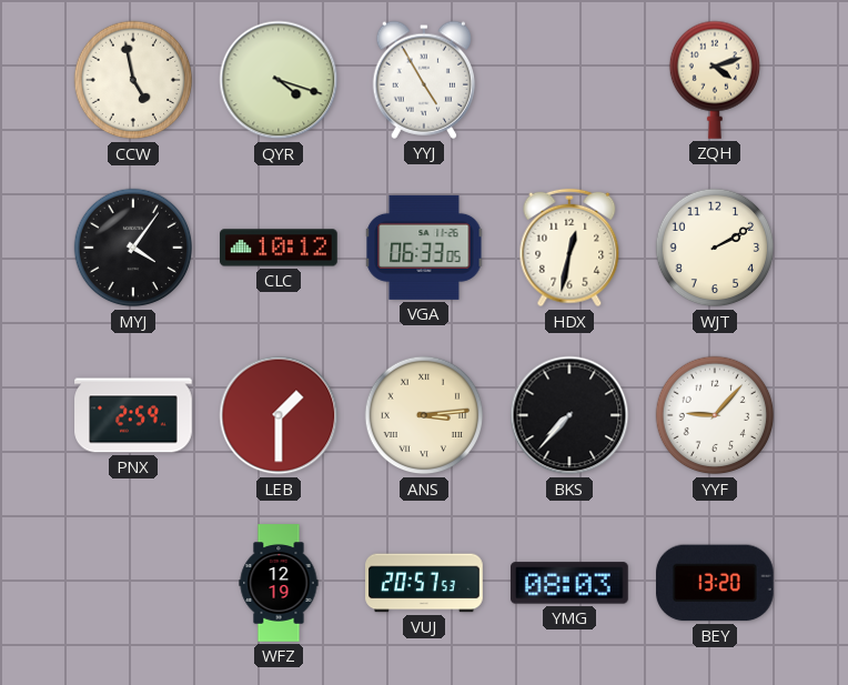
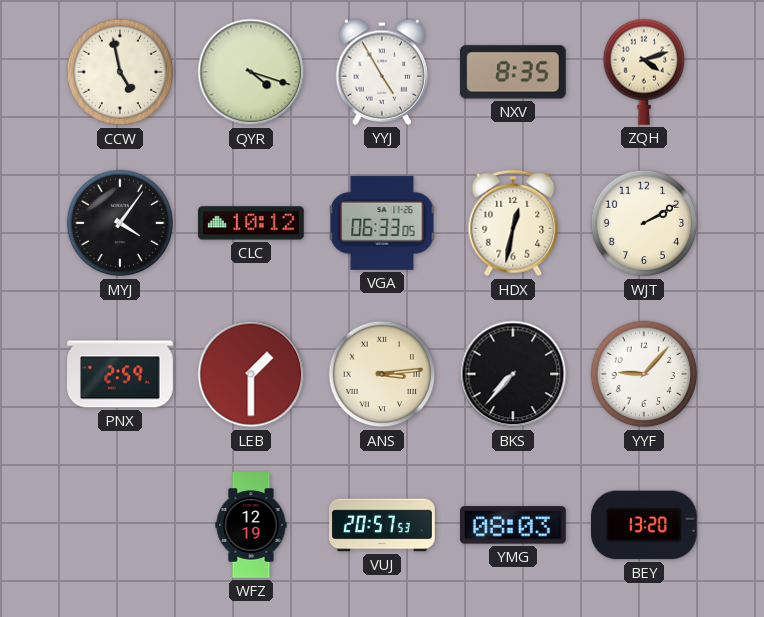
NXV: none -> 8:35 (513, 72)
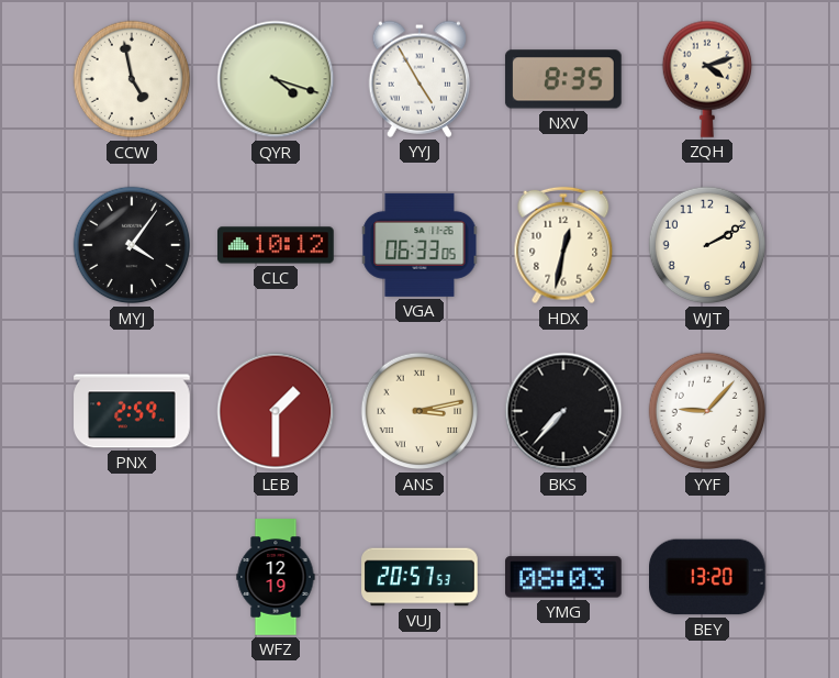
ANS: 3:14 -> 3:13 (419, 411)
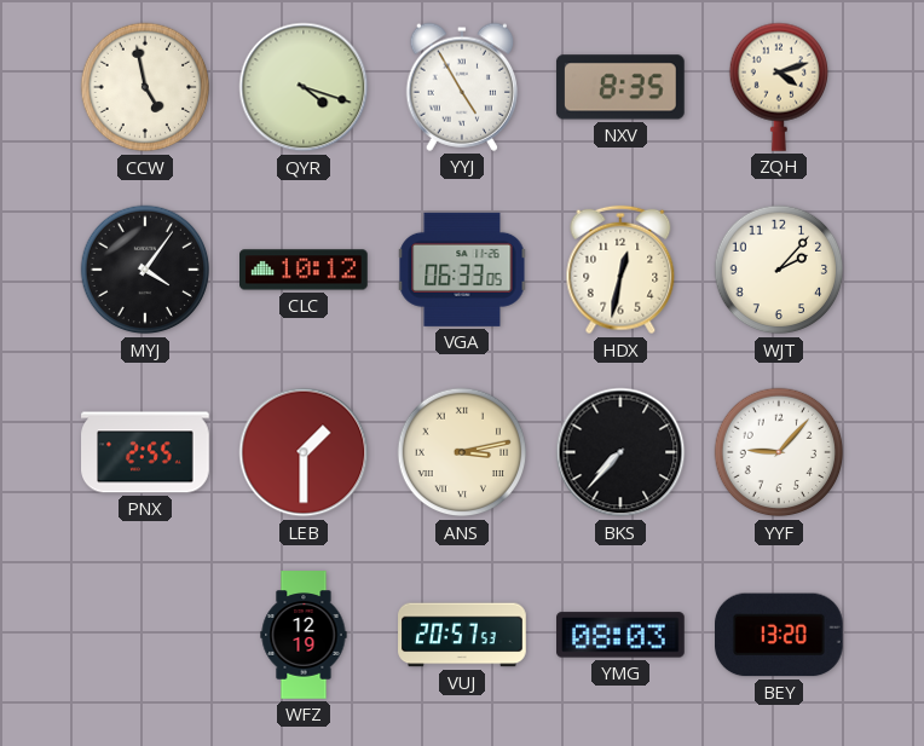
WJT: 2:10 -> 2:07 (779, 270)
PNX: 2:59 -> 2:55 (145, 452)
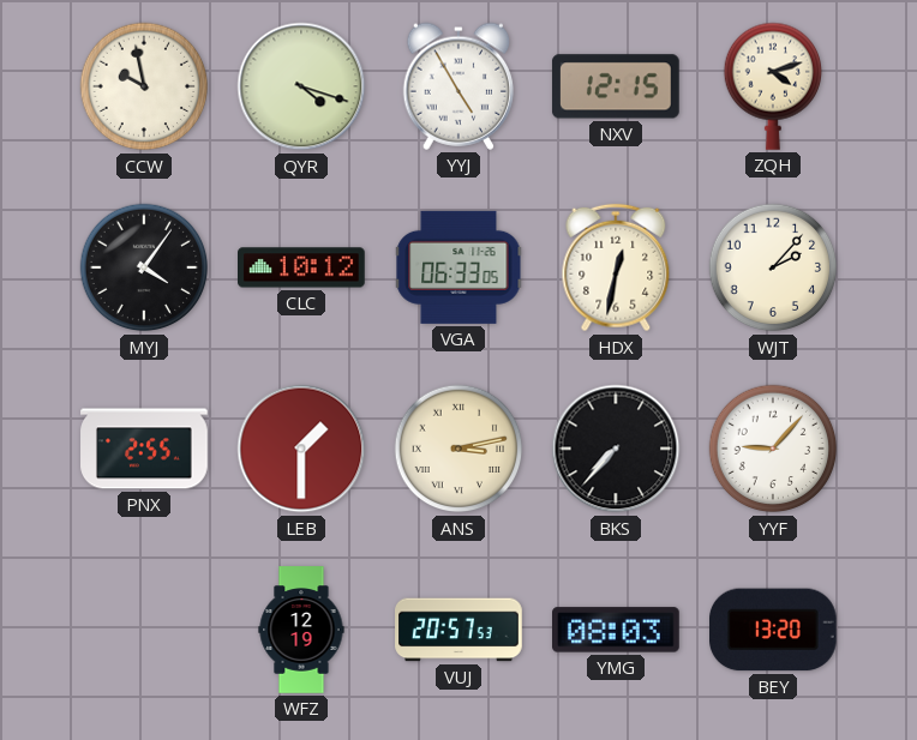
CCW: 4:58 -> 9:58 (144, 86)
NXV: 8:35 -> 12:15 (616, 86)
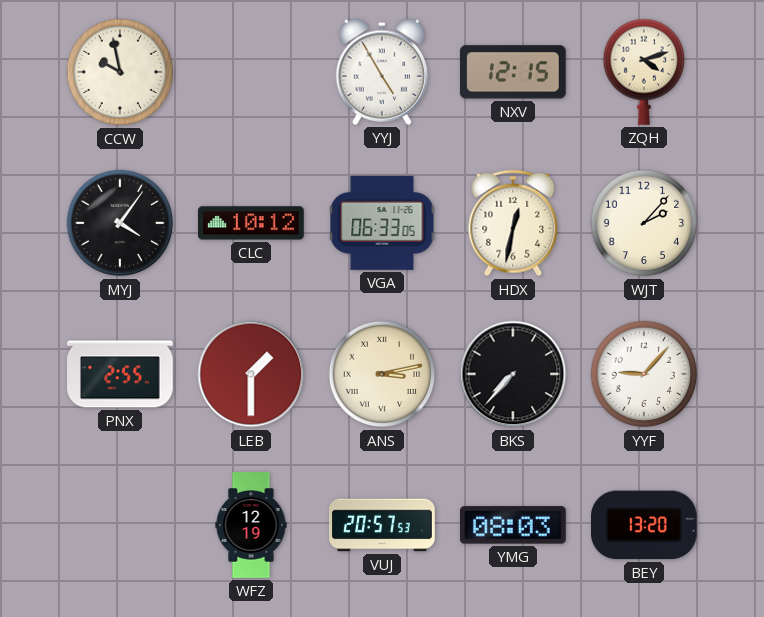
QYR: 4:18 -> none (301, 86)
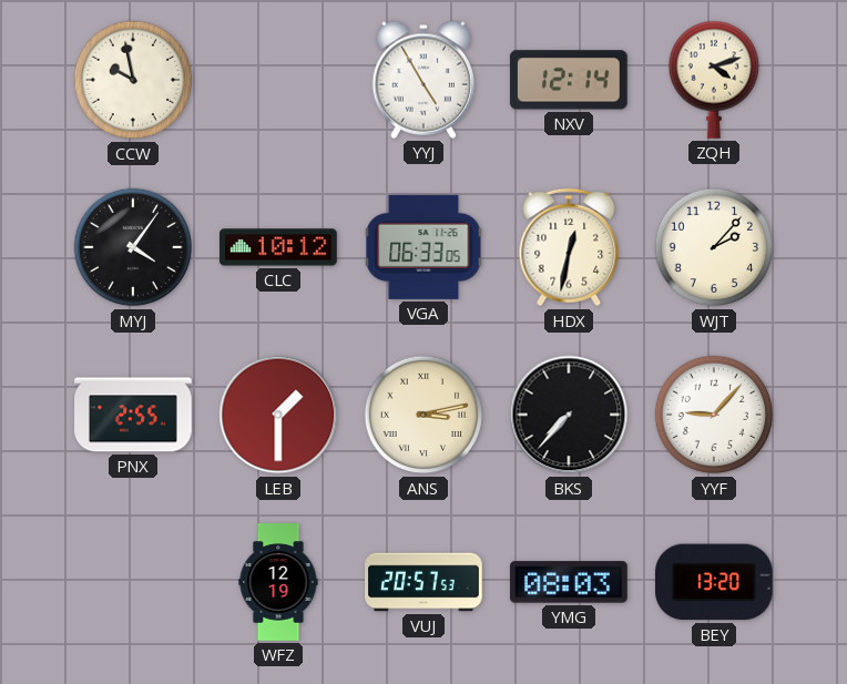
NXV: 12:15 -> 12:14 (569, 80)
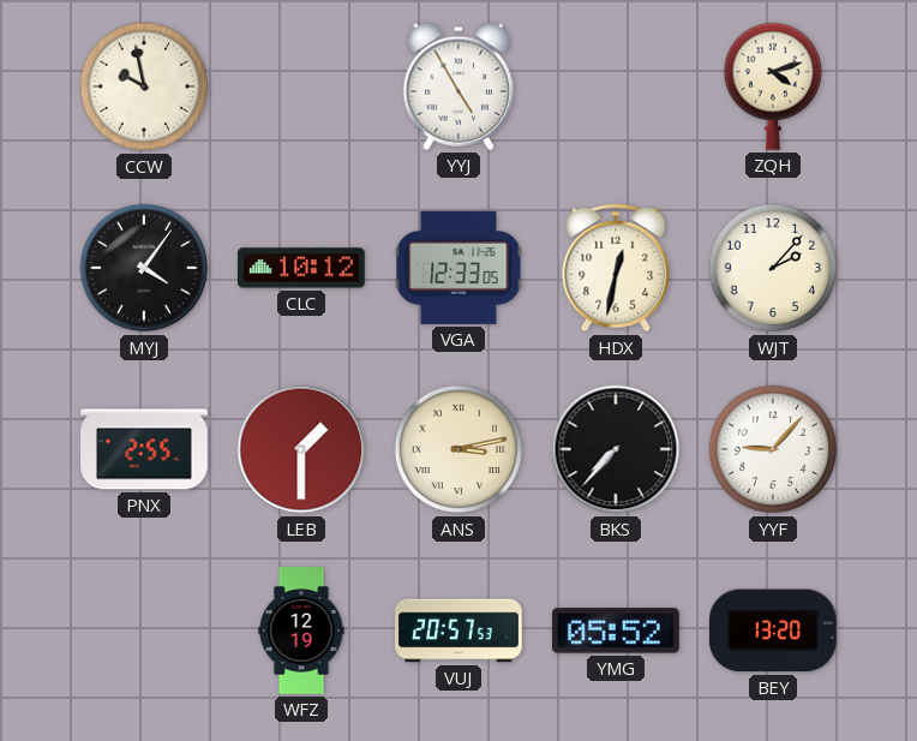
NXV: 12:14 -> none (569, 80)
VGA: 06:33 -> 12:33 (458, 268)
YMG: 08:03 -> 05:52 (617, 631)
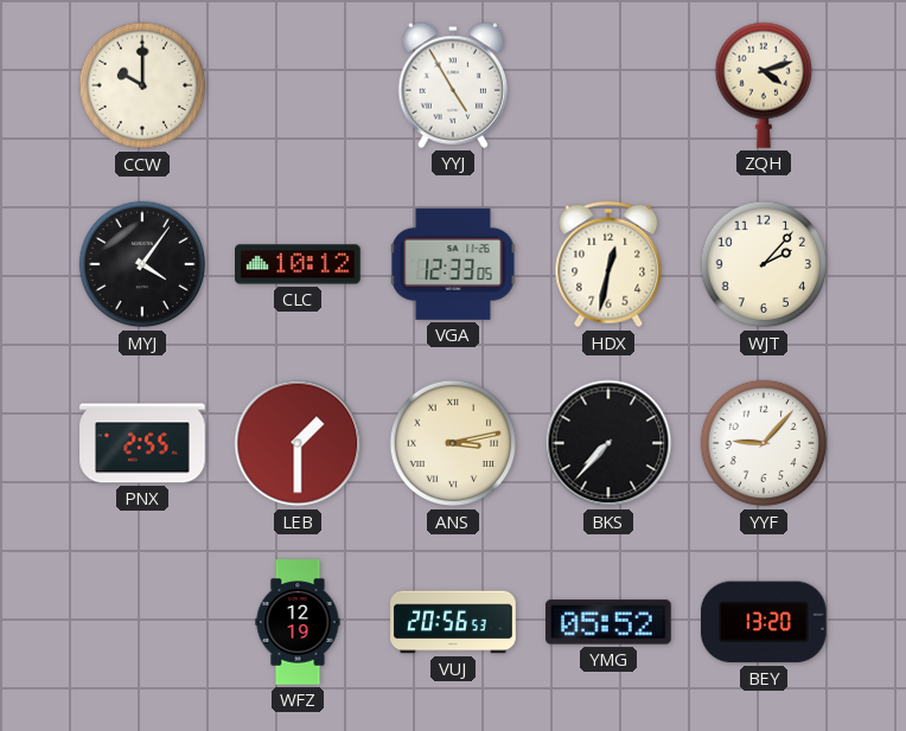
CCW: 9:58 -> 10:00 (142, 85)
VUJ: 20:57 -> 20:56 (453, 622)
